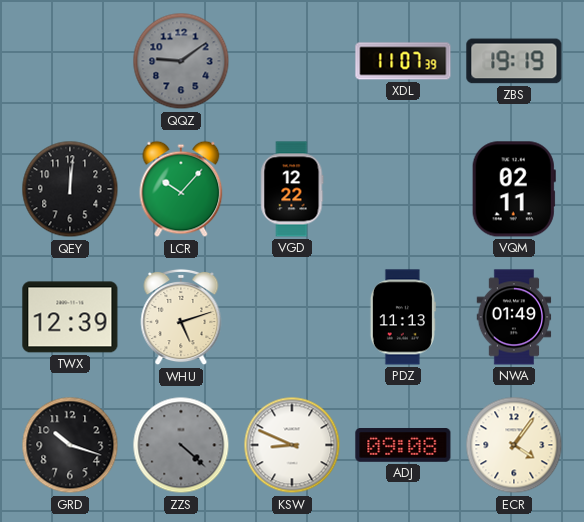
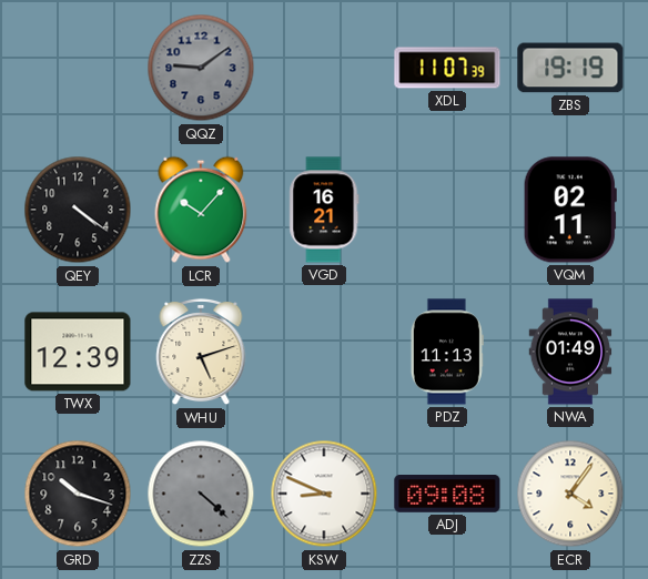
QEY: 12:01 -> 4:21 (78, 210)
VGD: 12:22 -> 16:21 (324, 210)
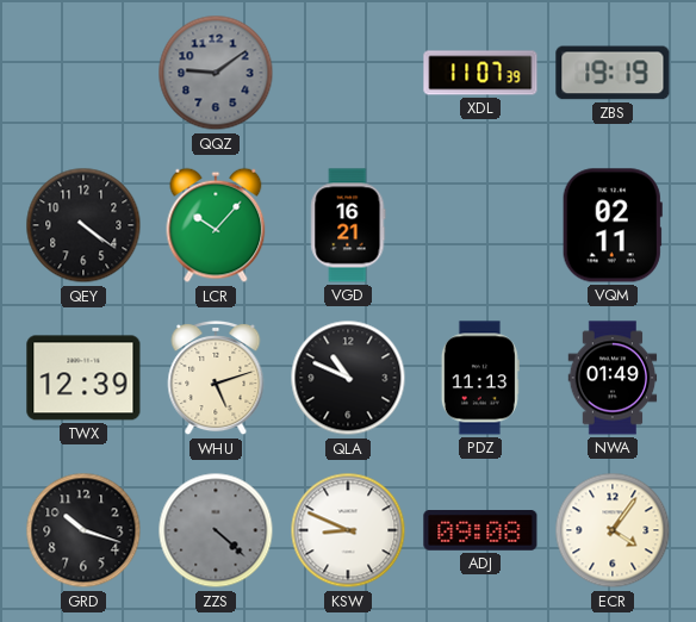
QLA: none -> 10:49 (348, 378)
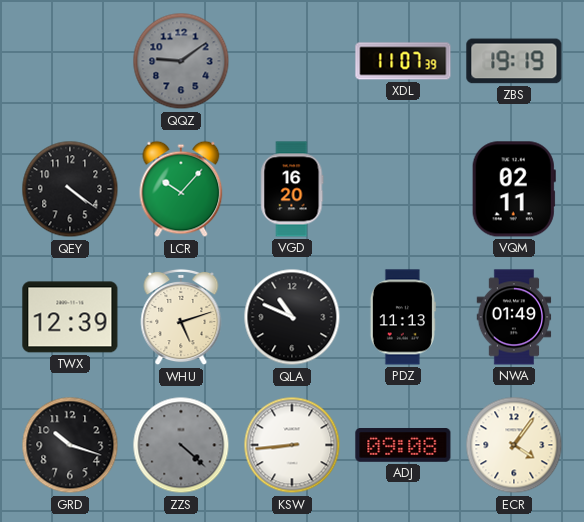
VGD: 16:21 -> 16:20 (292, 189)
KSW: 8:49 -> 8:44 (292, 445)
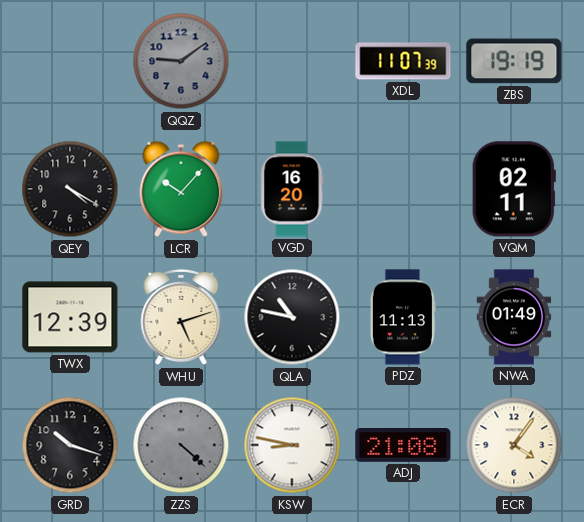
QEY: 4:21 -> 4:20 (70, 189)
QLA: 10:49 -> 10:47 (292, 317)
KSW: 8:44 -> 8:47 (292, 445)
ADJ: 09:08 -> 21:08 (403, 446)
